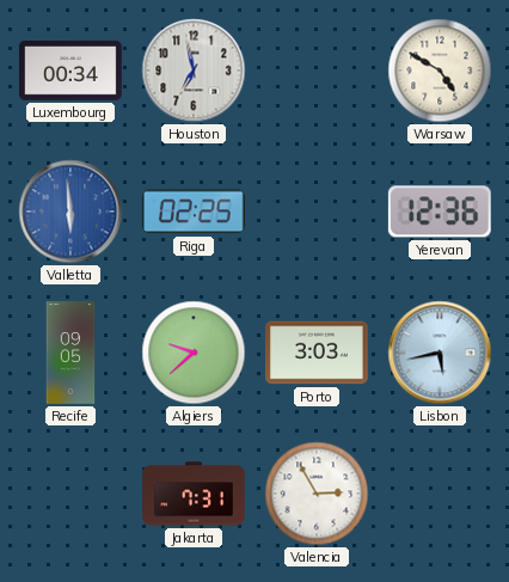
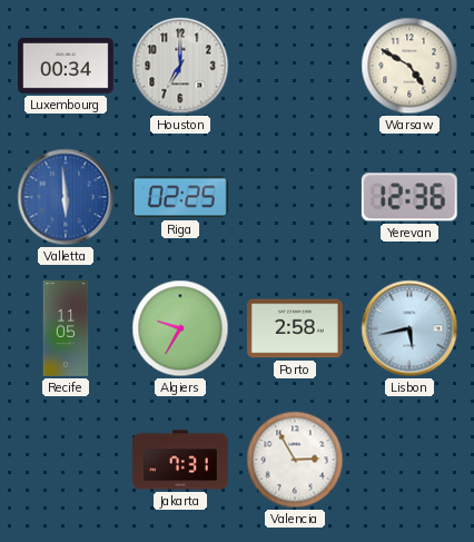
Houston: 6:58 -> 7:00 (180, 66)
Recife: 09:05 -> 11:05 (66, 328)
Algiers: 9:38 -> 9:35 (180, 328)
Porto: 3:03 -> 2:58 (296, 328)
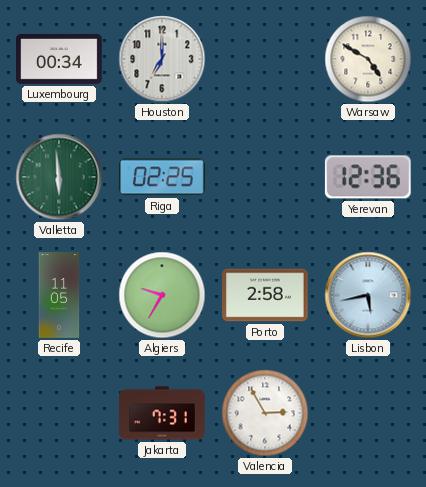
Valletta dial: blue -> green (59, 177)
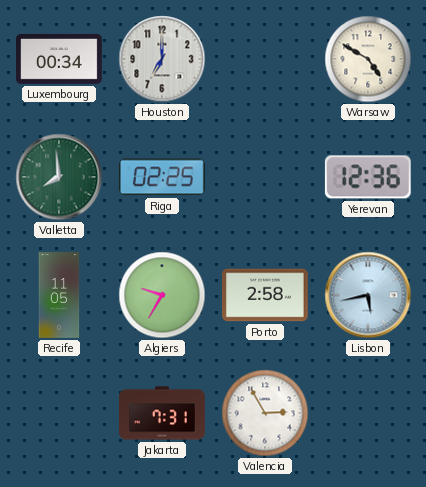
Valletta: 5:59 -> 7:59 (59, 177)
